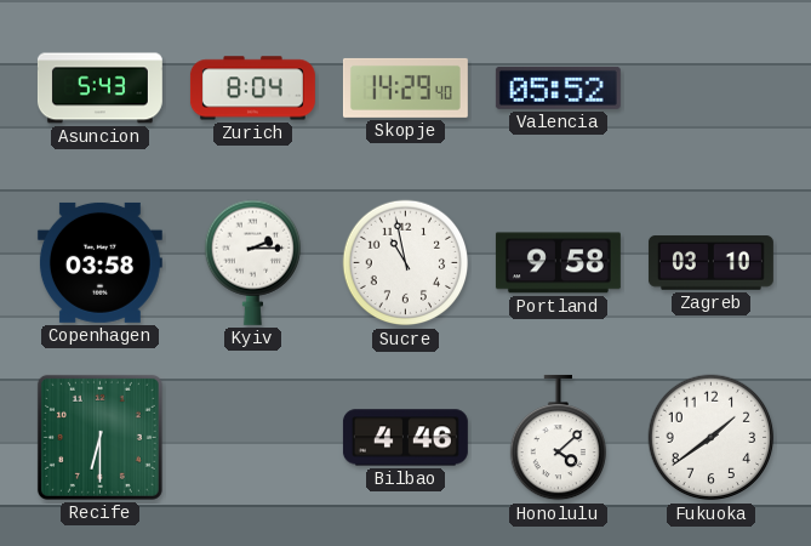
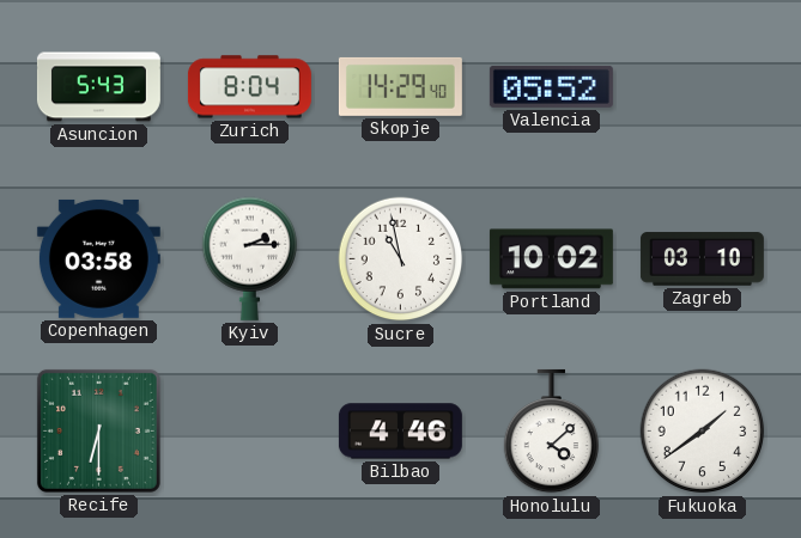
Portland: 9:58 -> 10:02 (551, 259)
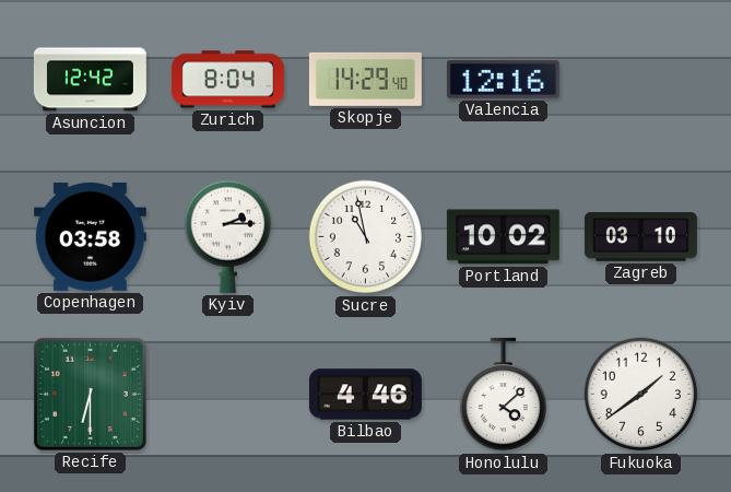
Asuncion: 5:43 -> 12:42 (90, 80)
Valencia: 05:52 -> 12:16 (503, 79)
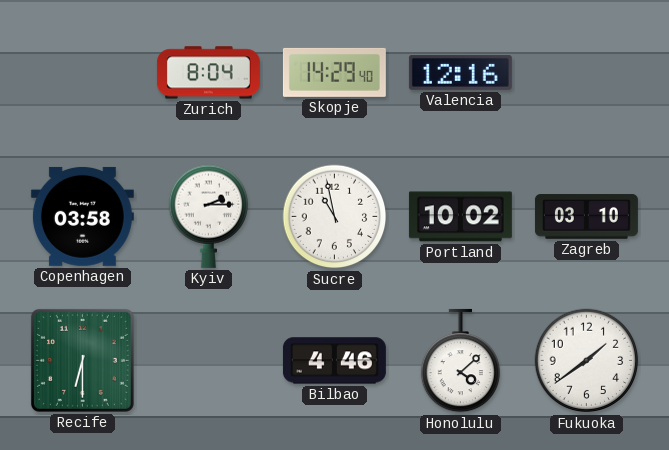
Asuncion: 12:42 -> none (90, 80)
